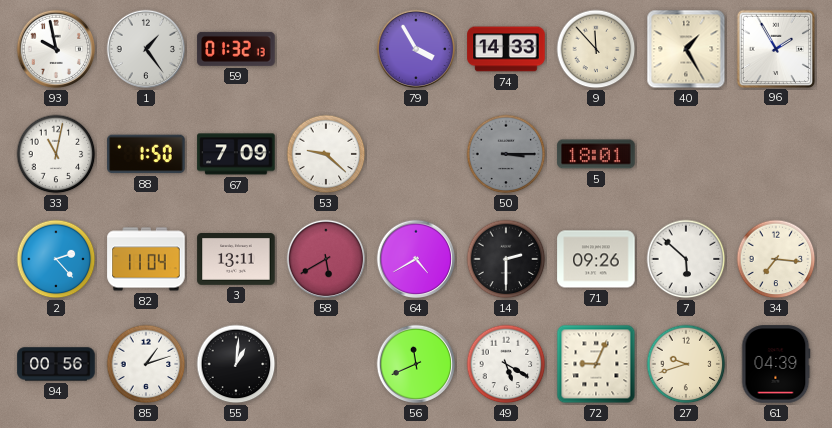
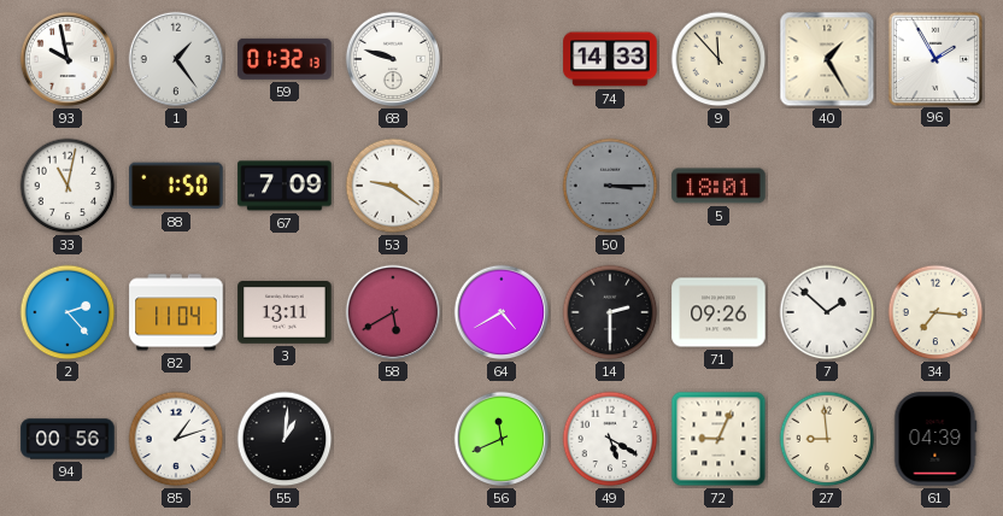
68: none -> 9:48 (393, 59)
79: 3:55 -> none (416, 49)
53: 9:22 -> 9:21 (393, 186)
7: 5:52 -> 1:52 (827, 312)
27: 9:42 -> 8:59 (827, 439)
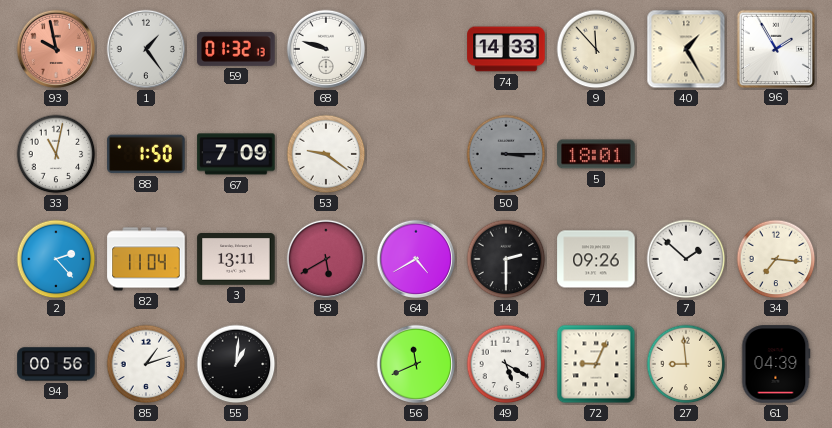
93 dial: white -> salmon (56, 49)
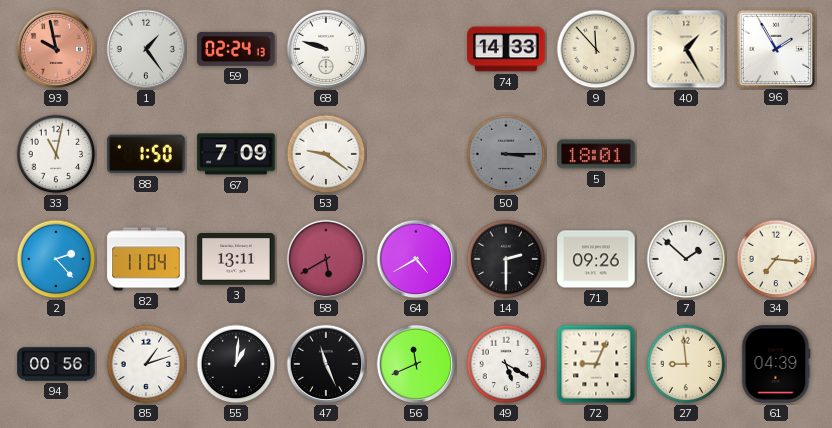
59: 01:32 -> 02:24 (236, 49)
47: none -> 11:26 (326, 364)
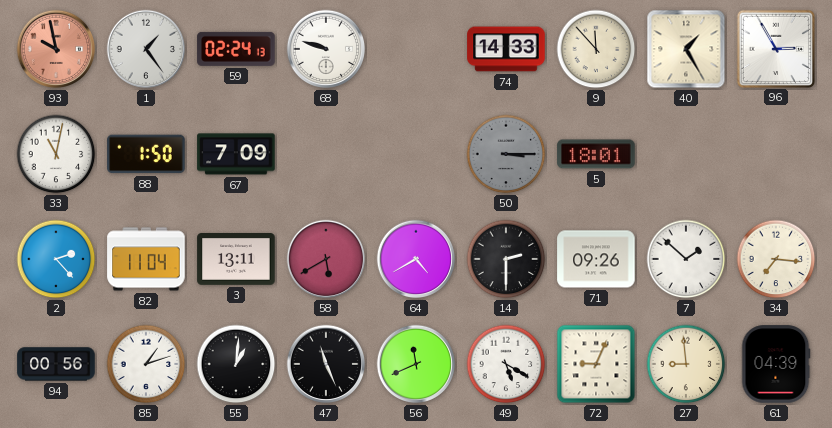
96: 1:55 -> 2:55 (775, 48)
53: 9:21 -> none (326, 154)
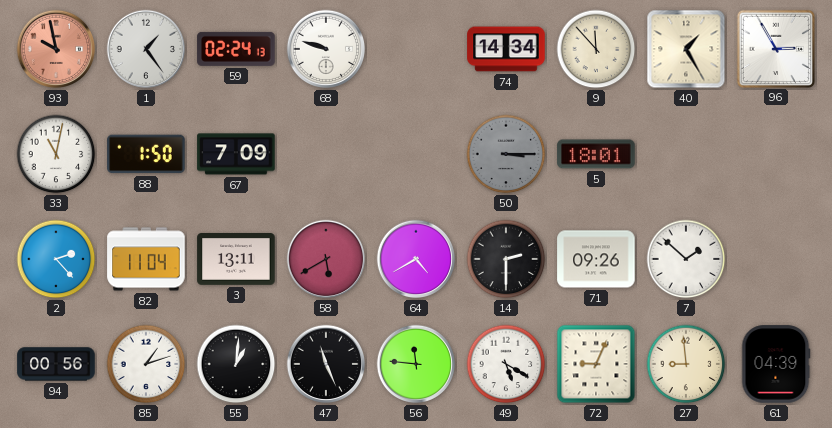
74: 14:33 -> 14:34 (506, 49)
34: 7:16 -> none (776, 259)
56: 11:41 -> 11:46 (416, 364)
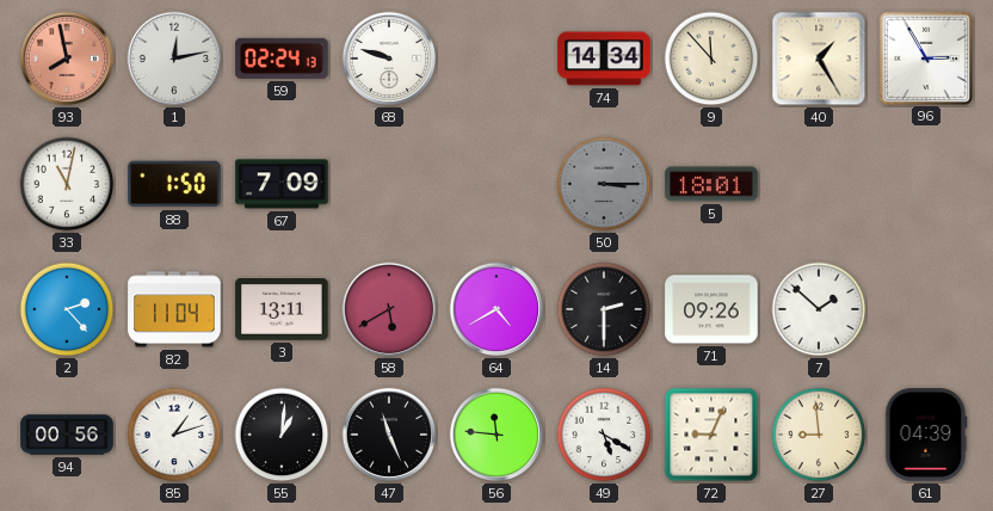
93: 9:58 -> 7:58 (67, 59)
1: 1:24 -> 12:13 (174, 59)
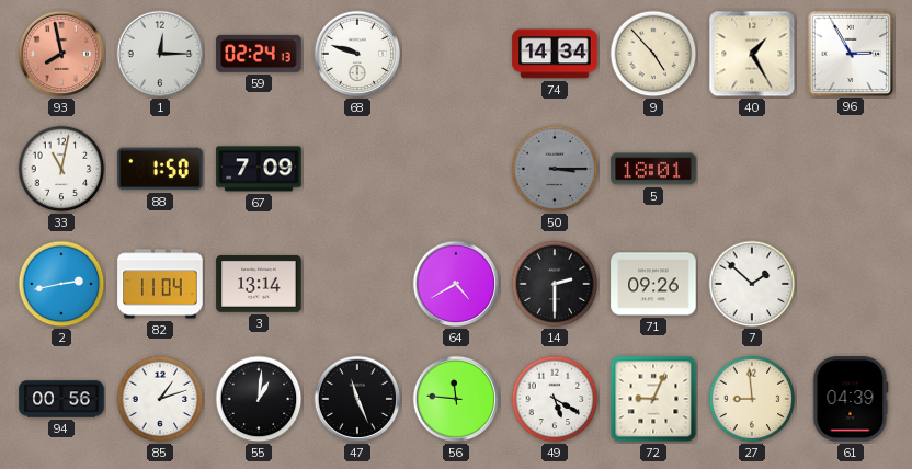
1: 12:13 -> 12:15 (160, 54)
9: 11:53 -> 4:53 (653, 54)
2: 2:23 -> 2:43 (61, 284)
3: 13:11 -> 13:14 (259, 285)
58: 5:40 -> none (389, 309)
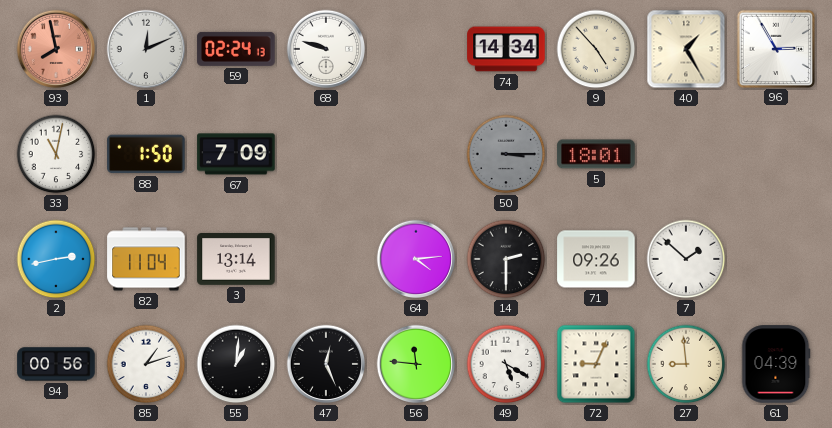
1: 12:15 -> 12:11 (146, 49)
64: 4:40 -> 4:14 (416, 259)
47: 11:26 -> 12:26 (326, 364)
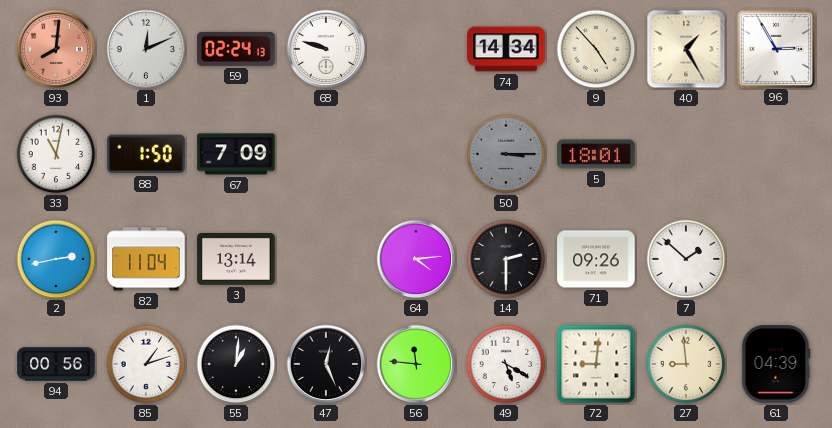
93: 7:58 -> 8:01 (56, 49)
72: 9:04 -> 9:01 (596, 364)
